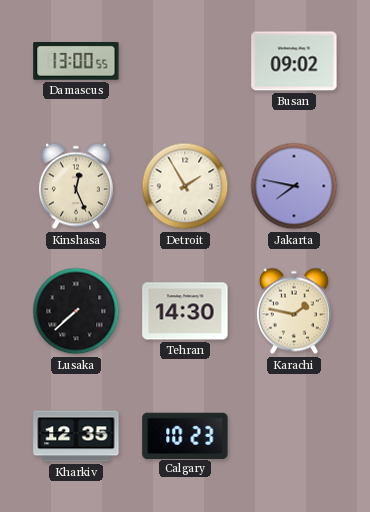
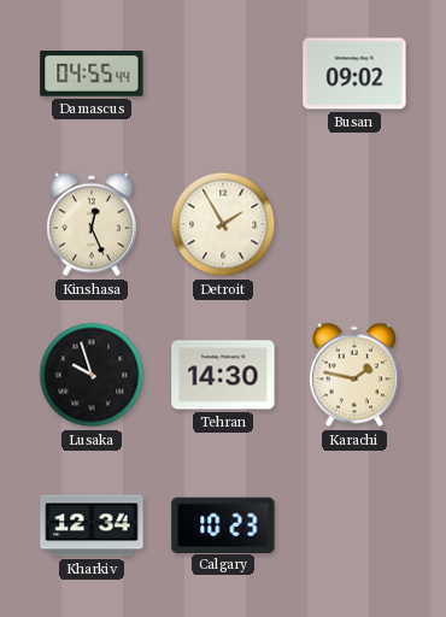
Damascus: 13:00 -> 04:55 (92, 75)
Jakarta: 7:47 -> none (294, 186)
Lusaka: 7:38 -> 9:57 (92, 375)
Kharkiv: 12:35 -> 12:34 (92, 525)
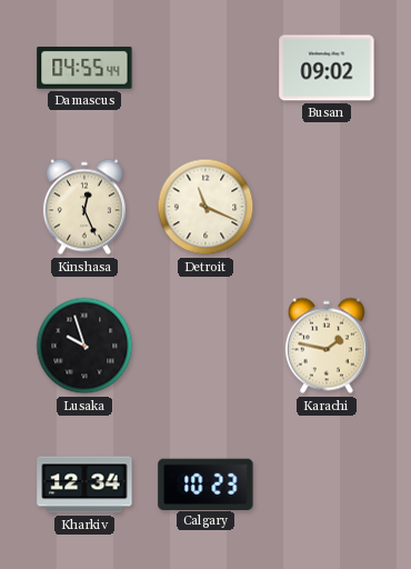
Detroit: 1:55 -> 11:19 (205, 207)
Tehran: 14:30 -> none (223, 375)
